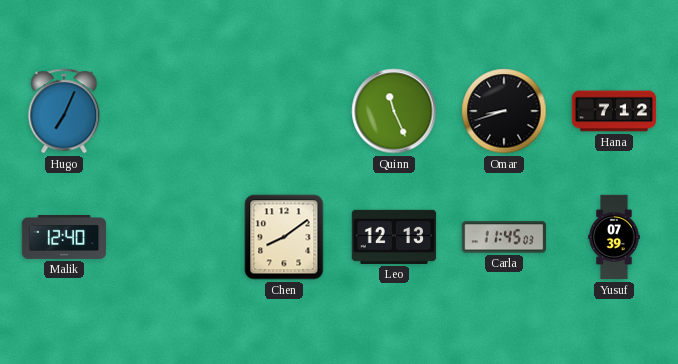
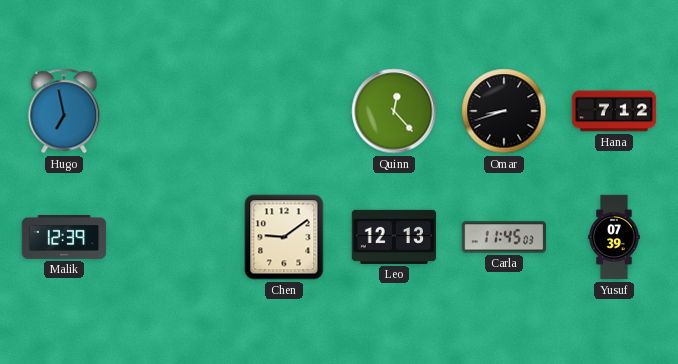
Hugo: 7:04 -> 6:58 (64, 111)
Quinn: 11:26 -> 12:23 (394, 111)
Malik: 12:40 -> 12:39 (64, 238)
Chen: 8:09 -> 9:09 (284, 237)
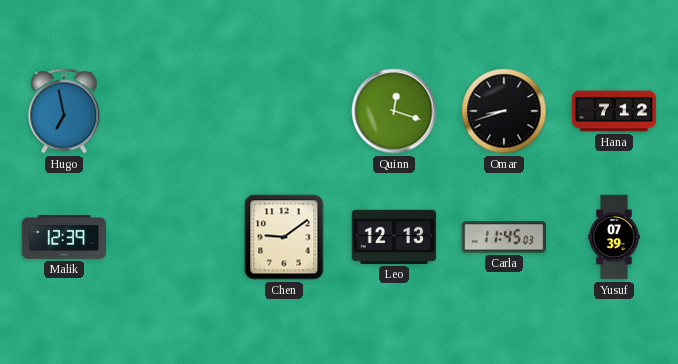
Quinn: 12:23 -> 12:18 (394, 111)
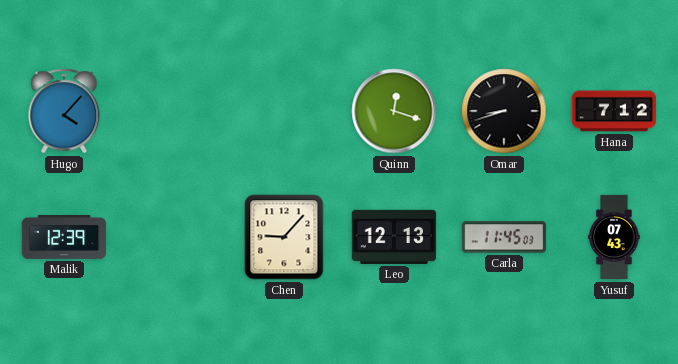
Hugo: 6:58 -> 4:07 (64, 111)
Chen: 9:09 -> 9:07 (284, 237)
Yusuf: 07:39 -> 07:43 (614, 237)
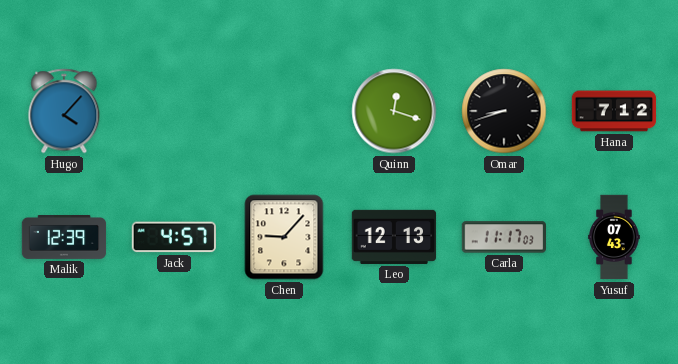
Jack: none -> 4:57 (174, 237)
Carla: 11:45 -> 11:17 (504, 237)
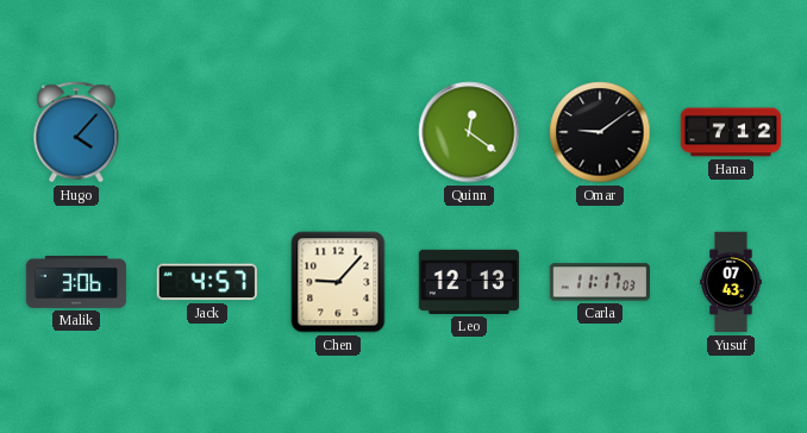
Quinn: 12:18 -> 12:21 (469, 132)
Omar: 8:42 -> 9:09 (600, 132)
Malik: 12:39 -> 3:06 (76, 283)
